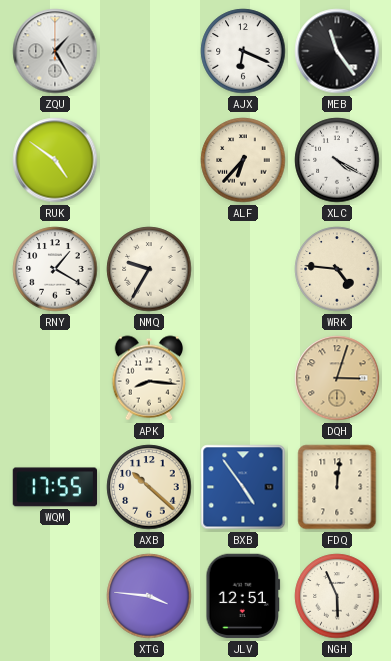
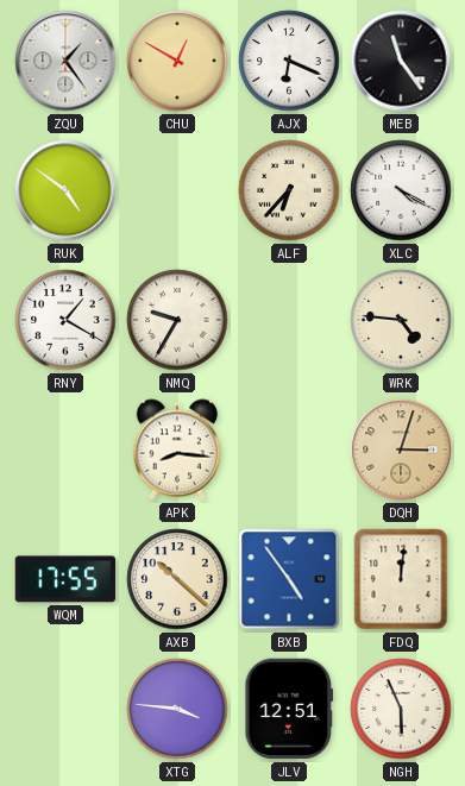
ZQU: 1:25 -> 1:24 (65, 61)
CHU: none -> 12:50 (177, 61)
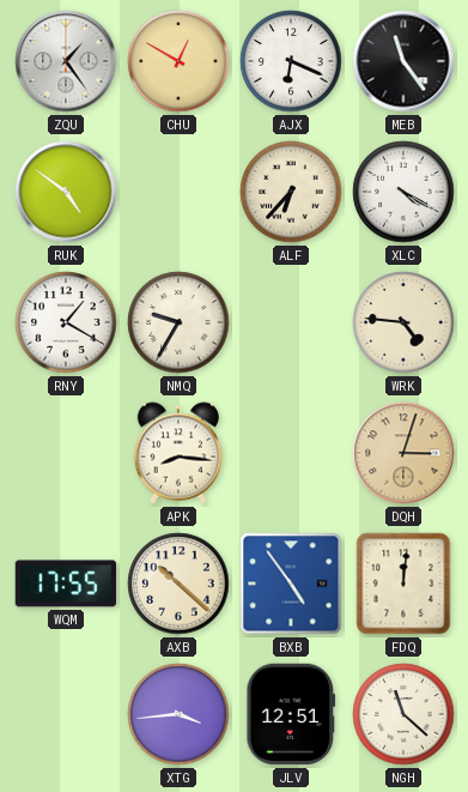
XTG: 3:46 -> 3:44 (178, 714)
NGH: 5:56 -> 11:22 (403, 714)
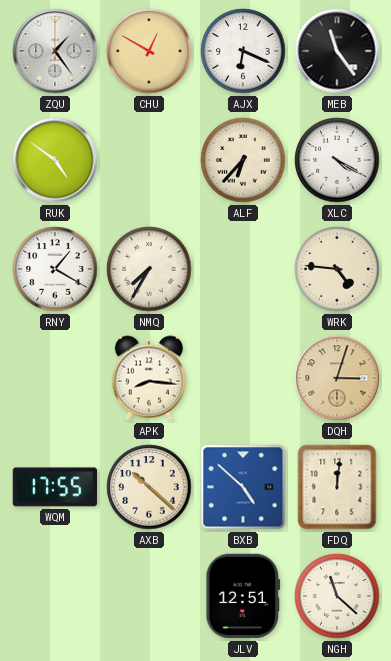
NMQ: 9:35 -> 7:35 (149, 269)
BXB: 4:54 -> 4:52 (243, 487)
XTG: 3:44 -> none (178, 714)
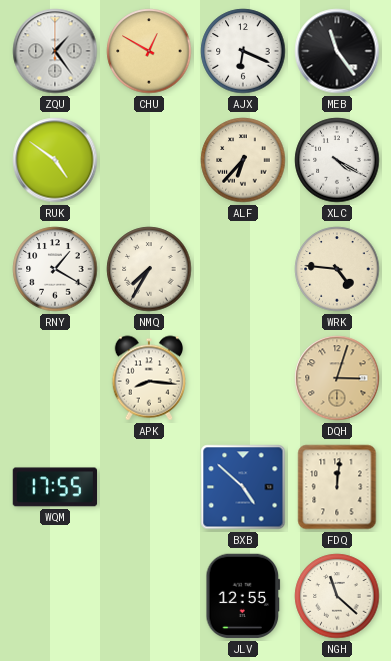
AXB: 10:22 -> none (149, 487)
JLV: 12:51 -> 12:55 (243, 596)
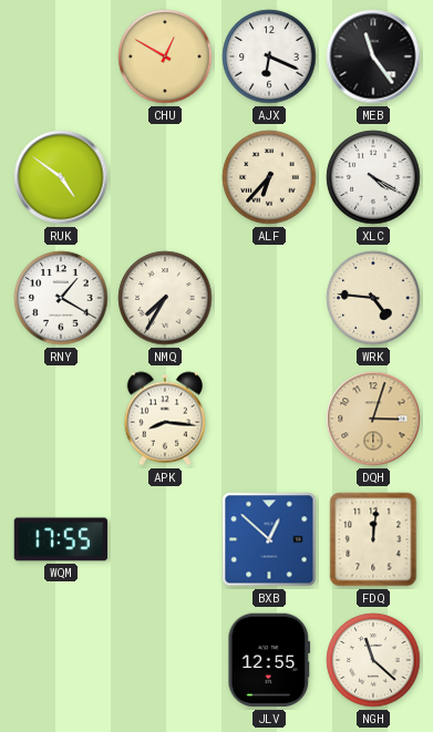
ZQU: 1:24 -> none (55, 51)
BXB: 4:52 -> 12:52 (269, 539)
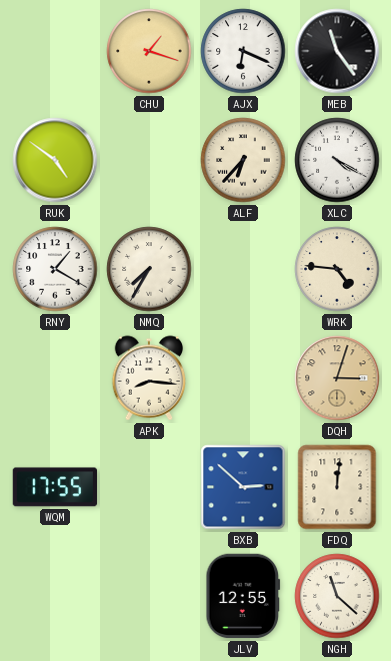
CHU: 12:50 -> 1:18 (149, 51)
BXB: 12:52 -> 2:52 (243, 487)
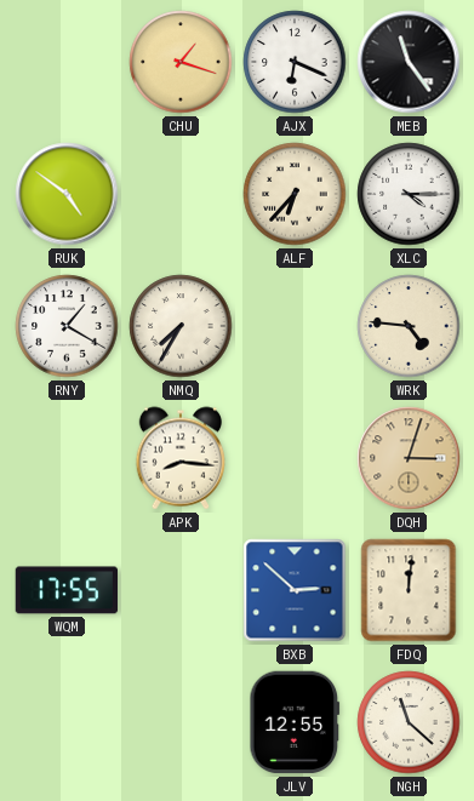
XLC: 4:20 -> 4:15 (409, 194)
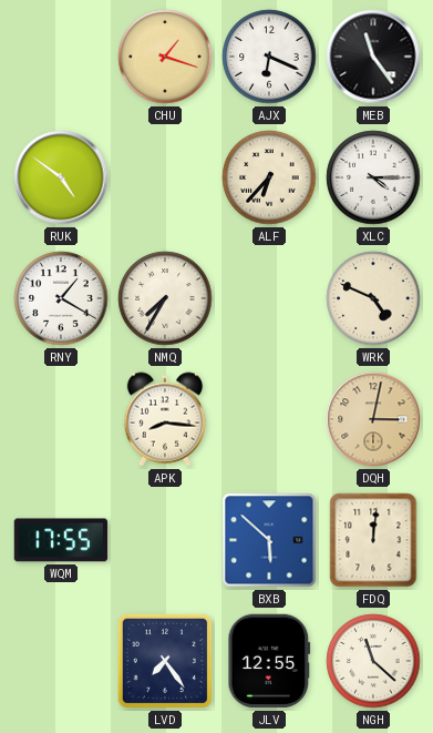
WRK: 4:46 -> 4:49 (373, 298)
DQH: 3:03 -> 3:02 (373, 419)
BXB: 2:52 -> 5:52 (269, 540)
LVD: none -> 7:24 (165, 661)
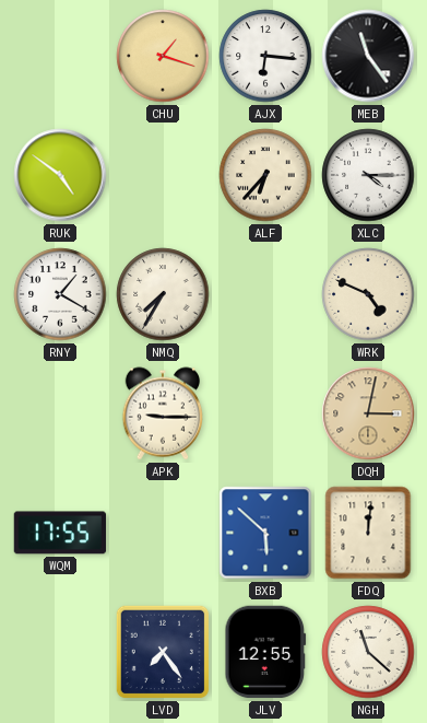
AJX: 6:19 -> 6:16 (265, 56)
APK: 8:16 -> 9:15 (163, 413)
